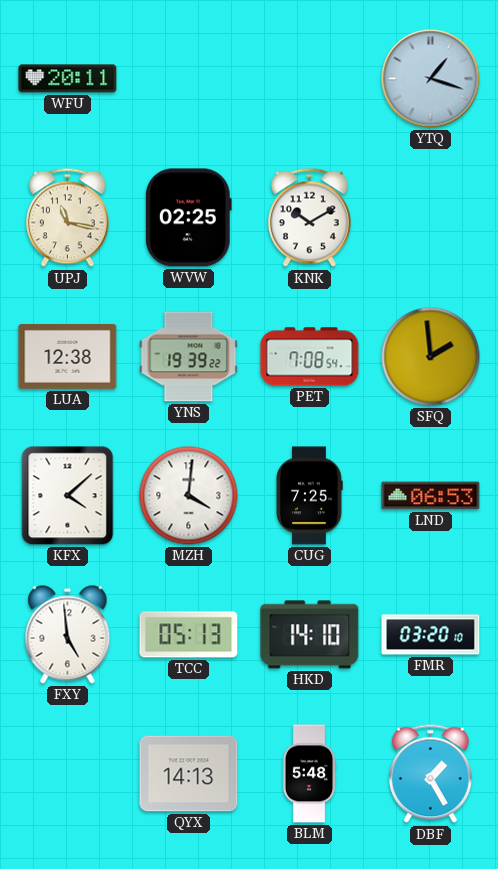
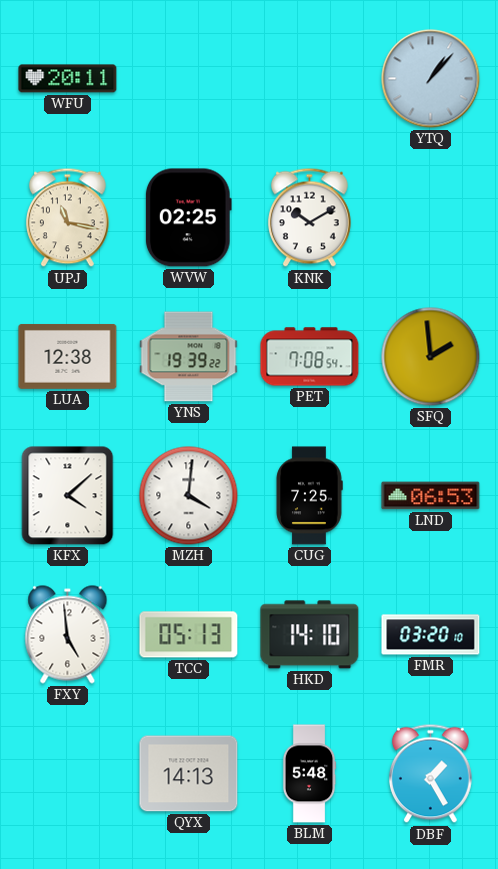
YTQ: 1:18 -> 1:07 (431, 79)
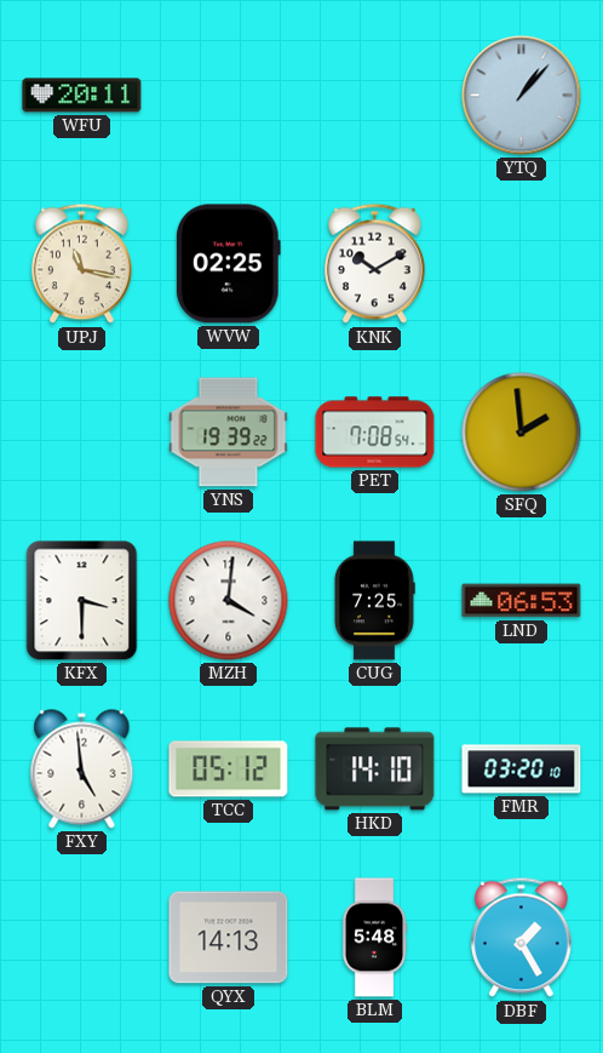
LUA: 12:38 -> none (68, 356)
KFX: 4:08 -> 3:30 (82, 601)
TCC: 05:13 -> 05:12 (229, 769)
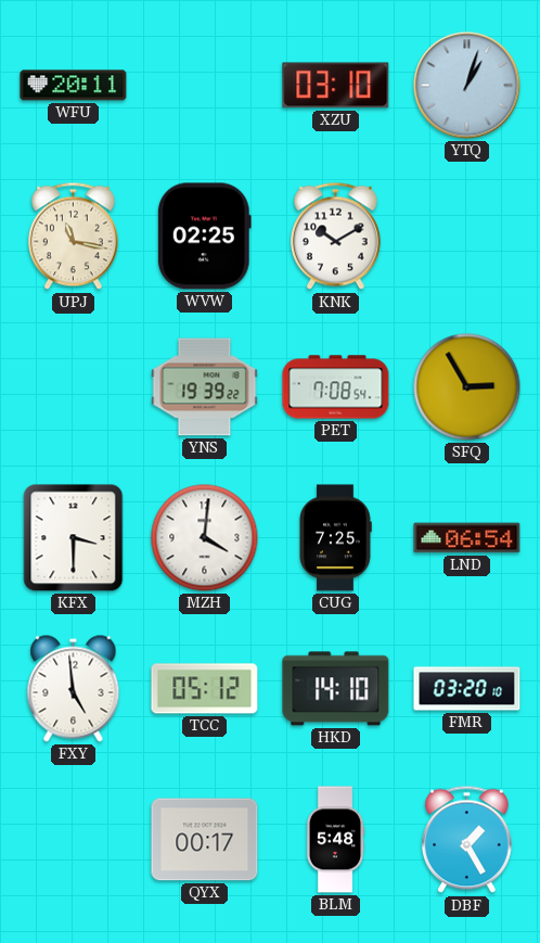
XZU: none -> 03:10 (336, 86)
YTQ: 1:07 -> 1:03 (467, 86)
SFQ: 1:59 -> 2:55 (467, 387)
LND: 06:53 -> 06:54 (467, 538)
QYX: 14:13 -> 00:17 (205, 840)
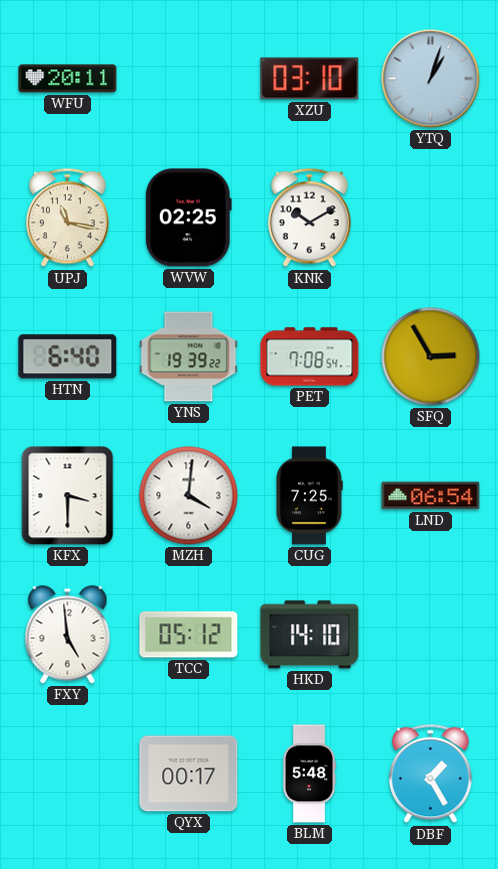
HTN: none -> 6:40 (68, 357)
FMR: 03:20 -> none (467, 689)
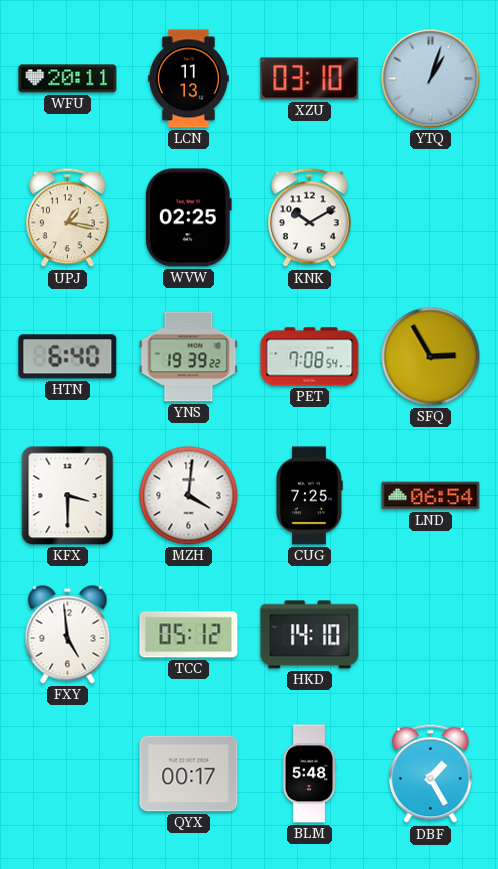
LCN: none -> 11:13 (189, 79)
UPJ: 11:17 -> 1:17 (67, 218)
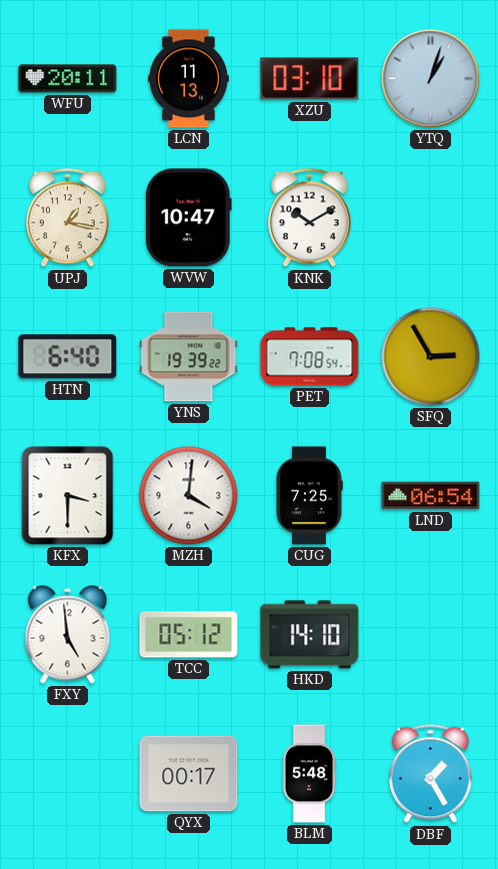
WVW: 02:25 -> 10:47 (188, 218)
